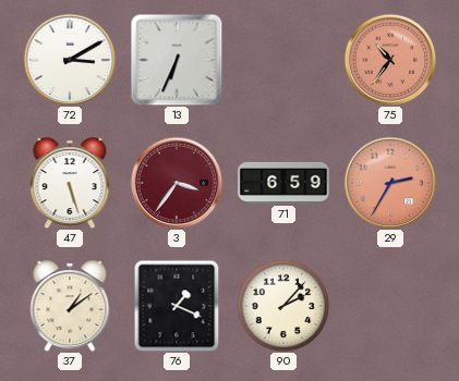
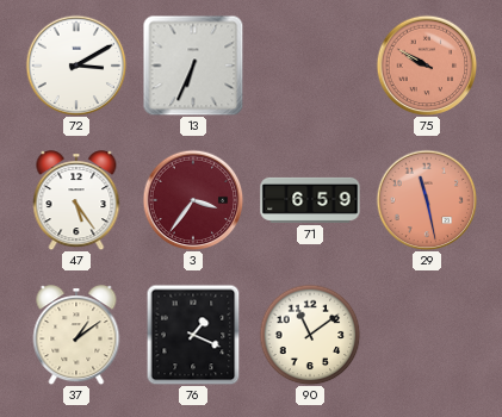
75: 10:36 -> 9:50 (427, 66)
47: 5:27 -> 5:24 (76, 200)
29: 2:35 -> 11:28 (427, 200)
90: 2:07 -> 11:09 (310, 335)
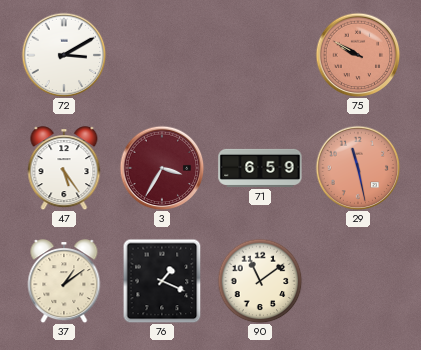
13: 6:34 -> none (193, 66)
3: 3:36 -> 3:35 (162, 168)
